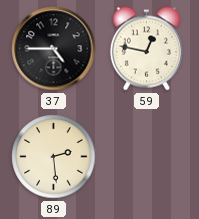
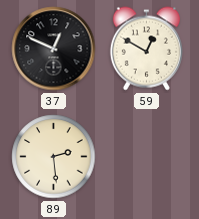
37: 4:45 -> 12:49 (54, 49)
59: 12:47 -> 12:50 (146, 49)
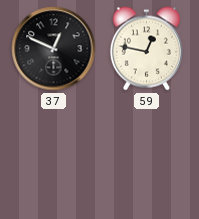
59: 12:50 -> 12:47 (146, 49)
89: 2:29 -> none (54, 157)
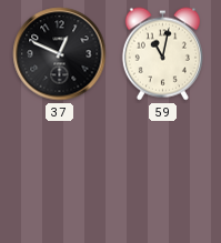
59: 12:47 -> 11:02 (162, 54)
